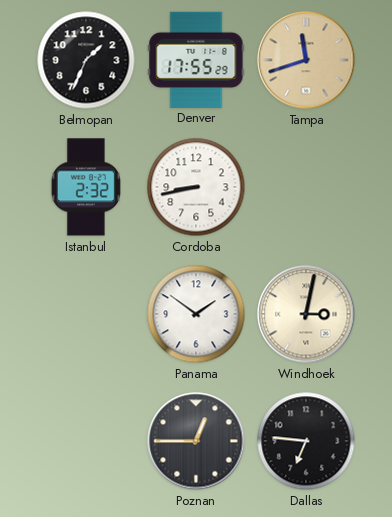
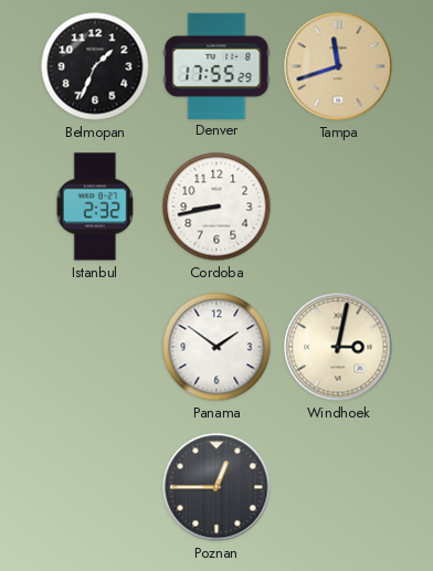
Dallas: 6:46 -> none (306, 441)
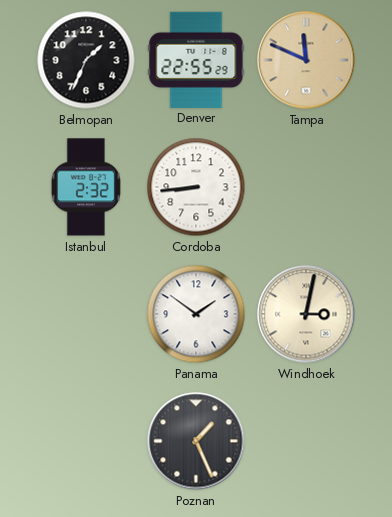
Denver: 17:55 -> 22:55 (196, 59)
Tampa: 11:42 -> 11:49 (306, 60)
Cordoba: 8:43 -> 8:44 (196, 187)
Poznan: 12:45 -> 1:26 (196, 441)
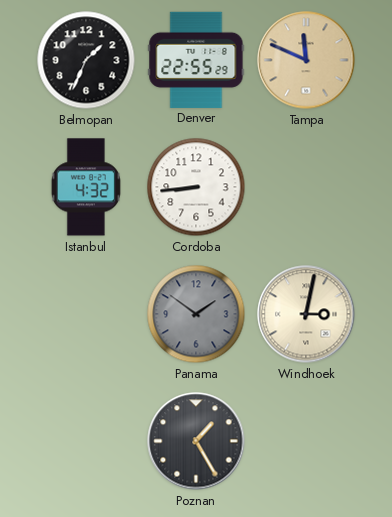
Istanbul: 2:32 -> 4:32 (86, 187)
Panama dial: white -> grey (196, 314)
Poznan: 1:26 -> 1:25 (196, 441)
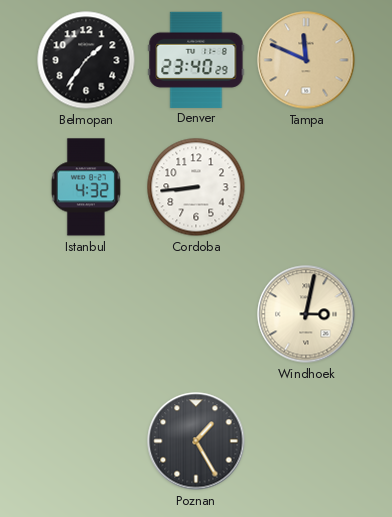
Belmopan: 1:34 -> 1:36 (86, 60)
Denver: 22:55 -> 23:40 (196, 59)
Panama: 1:51 -> none (196, 314)
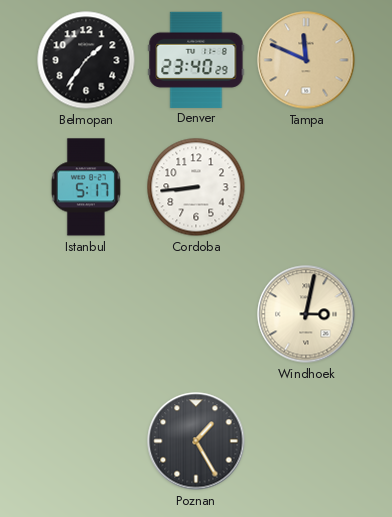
Istanbul: 4:32 -> 5:17 (86, 187)
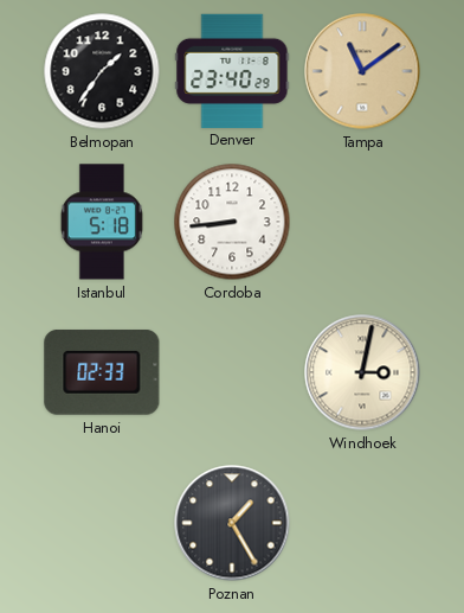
Tampa: 11:49 -> 11:09 (362, 71)
Istanbul: 5:17 -> 5:18 (102, 222)
Hanoi: none -> 02:33 (102, 372)
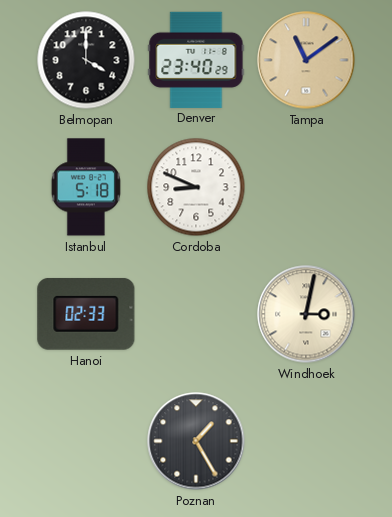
Belmopan: 1:36 -> 4:00 (86, 60)
Cordoba: 8:44 -> 8:49 (196, 187)
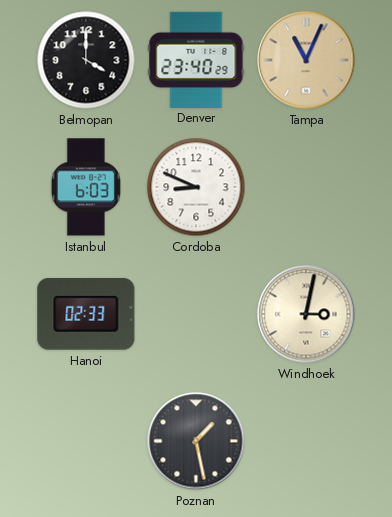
Tampa: 11:09 -> 11:04 (306, 60)
Istanbul: 5:18 -> 6:03 (86, 187)
Poznan: 1:25 -> 1:28 (196, 441)
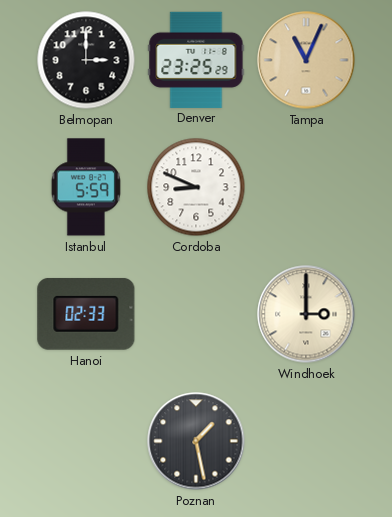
Belmopan: 4:00 -> 3:00 (86, 60)
Denver: 23:40 -> 23:25 (196, 59)
Istanbul: 6:03 -> 5:59 (86, 187)
Windhoek: 3:02 -> 3:00 (306, 314)
